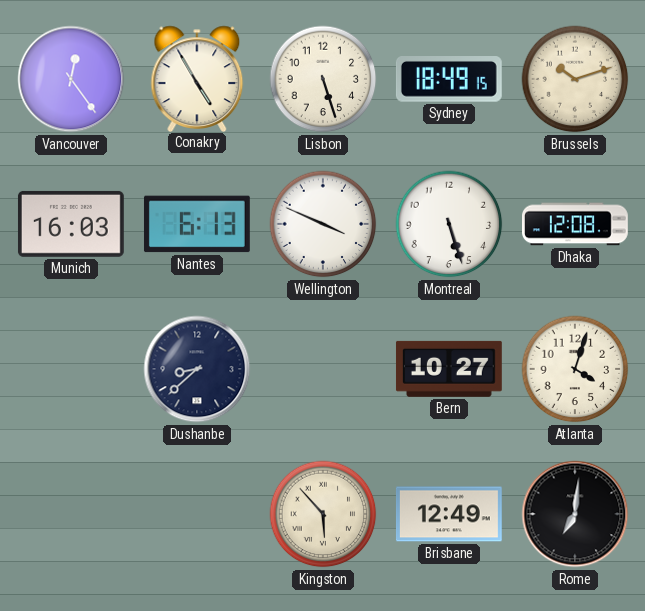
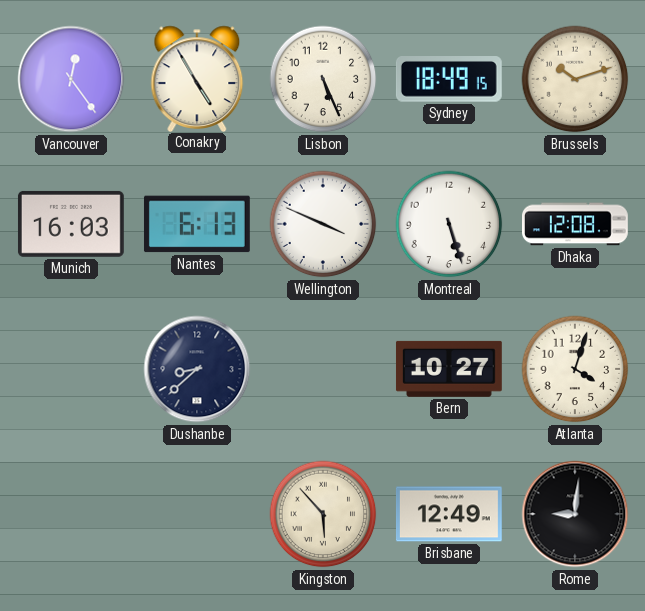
Lisbon: 5:27 -> 5:26 (323, 79)
Rome: 7:01 -> 9:01 (575, 514)
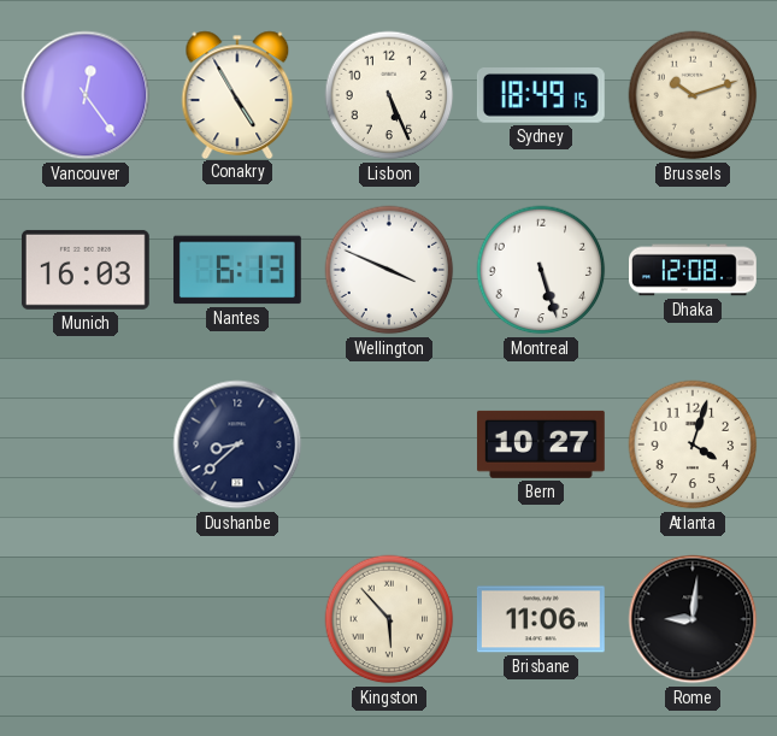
Brisbane: 12:49 -> 11:06 (541, 619)
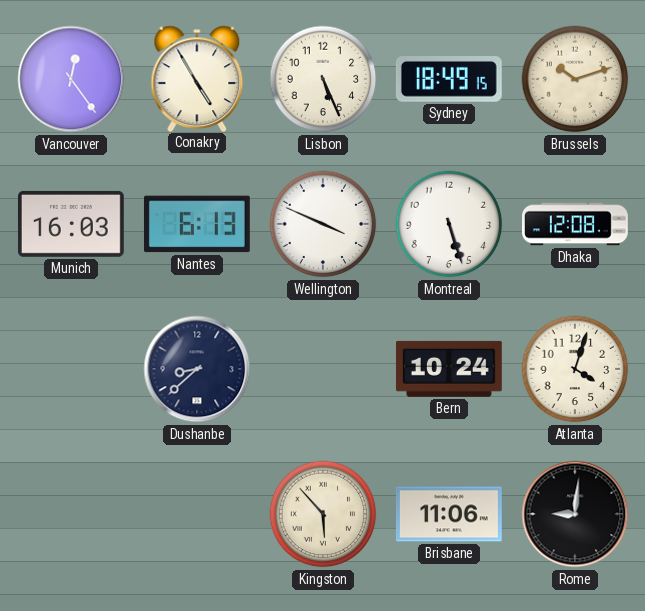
Bern: 10:27 -> 10:24 (449, 369)
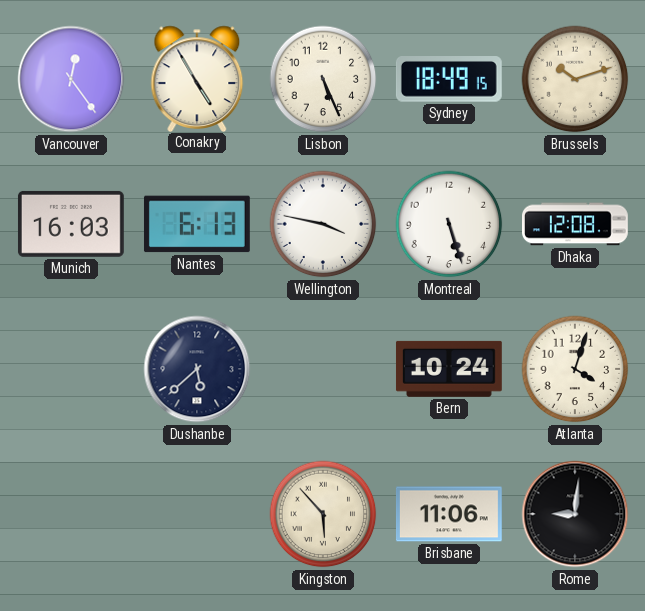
Wellington: 3:49 -> 3:47 (323, 224)
Dushanbe: 8:38 -> 5:38 (197, 369)
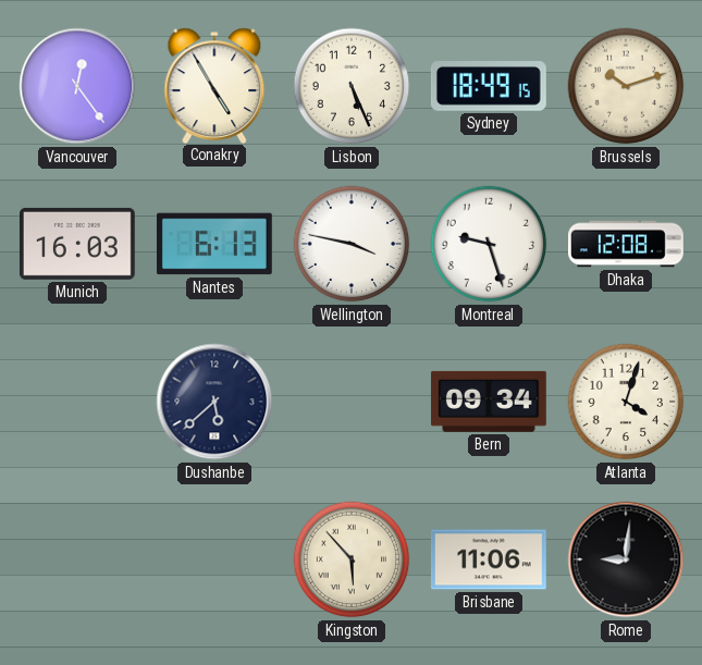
Montreal: 5:27 -> 9:27 (489, 244)
Bern: 10:24 -> 09:34 (489, 402)
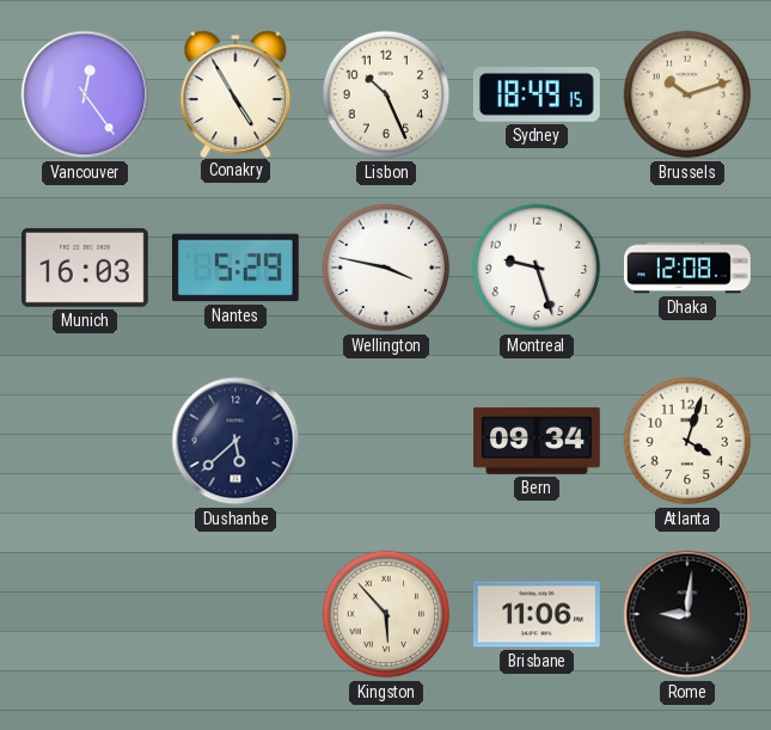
Lisbon: 5:26 -> 10:26 (386, 94)
Nantes: 6:13 -> 5:29 (235, 268)
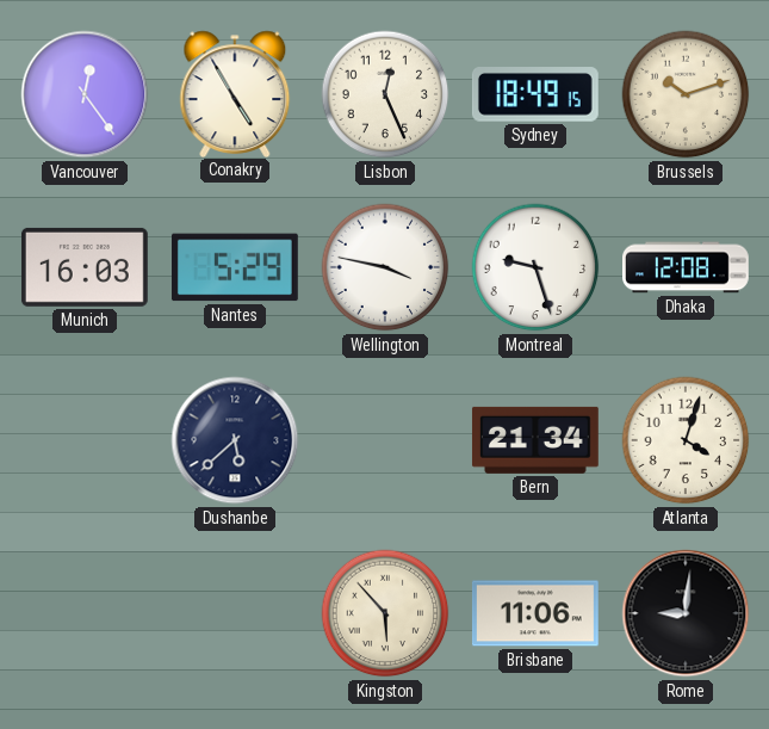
Lisbon: 10:26 -> 12:26 (385, 94)
Bern: 09:34 -> 21:34 (535, 440)
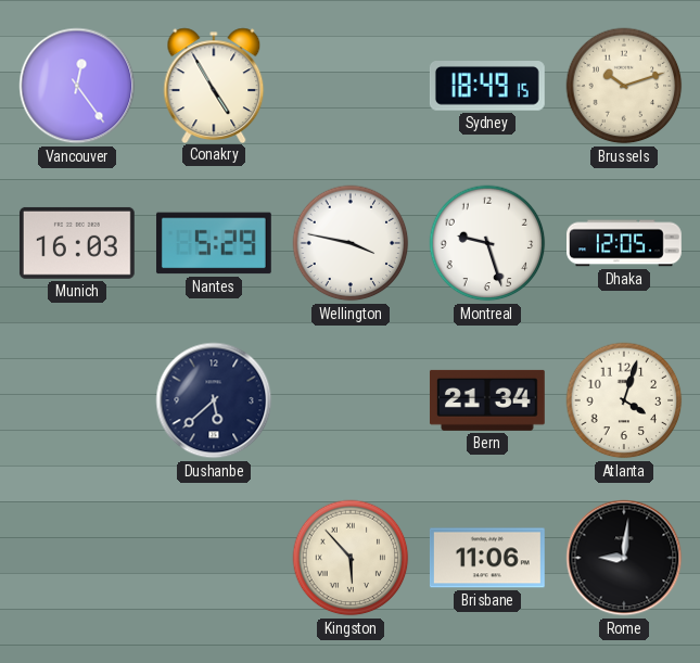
Lisbon: 12:26 -> none (385, 94)
Dhaka: 12:08 -> 12:05 (625, 243)
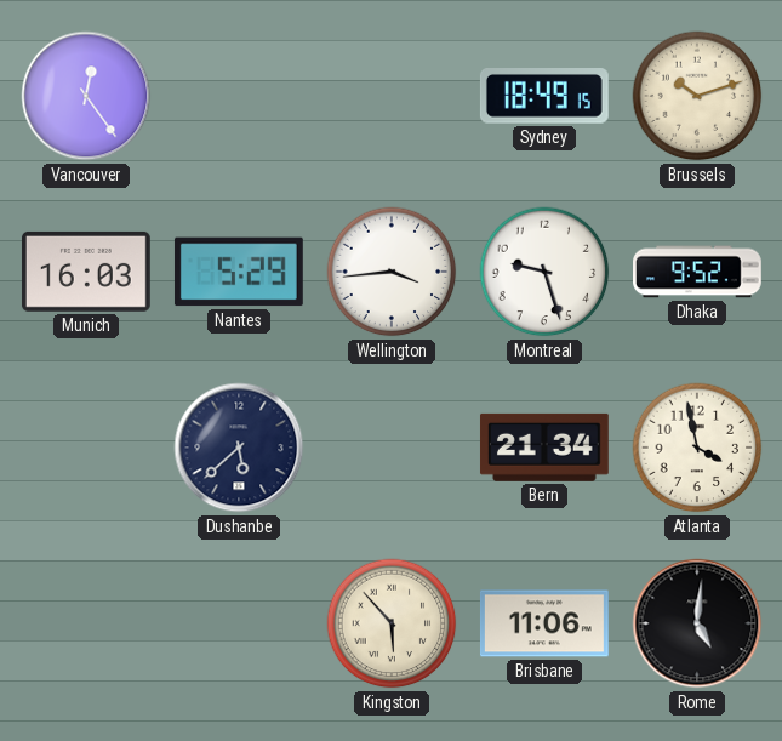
Conakry: 4:55 -> none (214, 85)
Wellington: 3:47 -> 3:44 (392, 272)
Dhaka: 12:05 -> 9:52 (698, 272)
Atlanta: 4:03 -> 3:58 (697, 448)
Rome: 9:01 -> 5:01 (697, 623)
